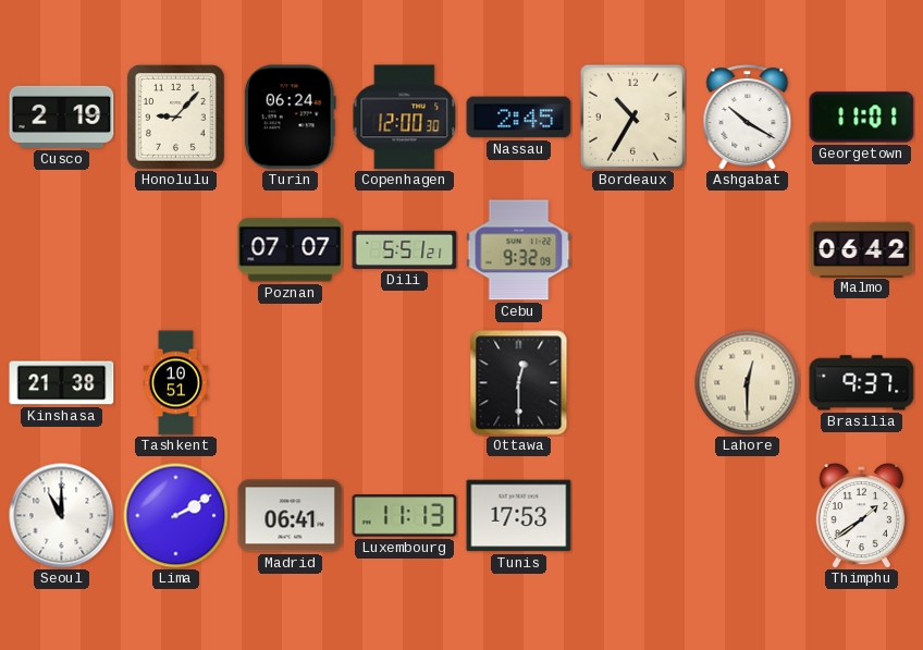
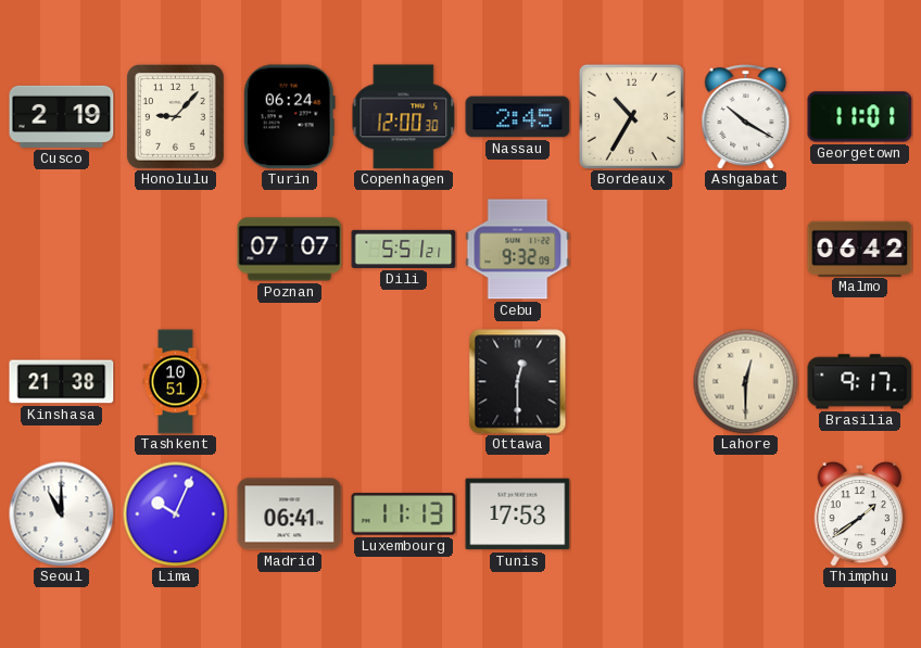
Brasilia: 9:37 -> 9:17 (860, 382)
Lima: 2:10 -> 10:04 (175, 513)
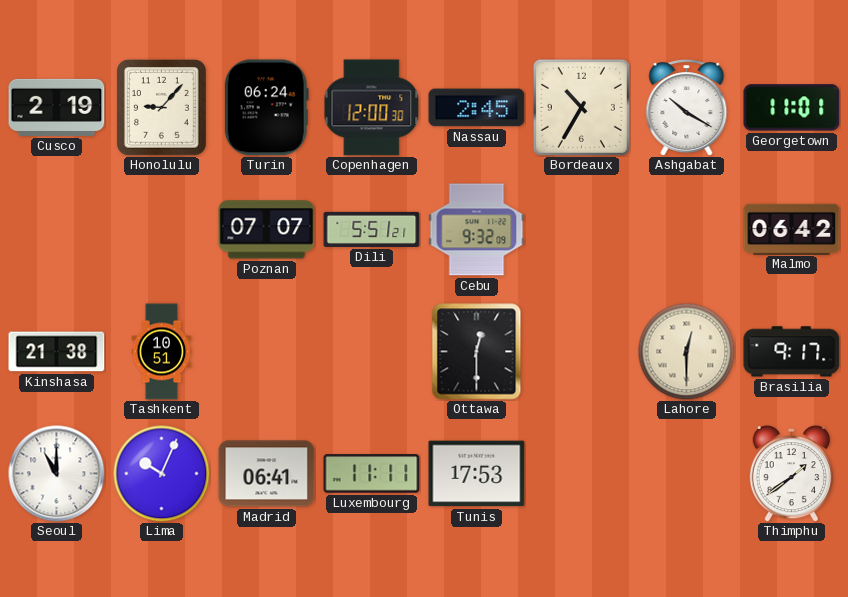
Luxembourg: 11:13 -> 11:11 (372, 474)
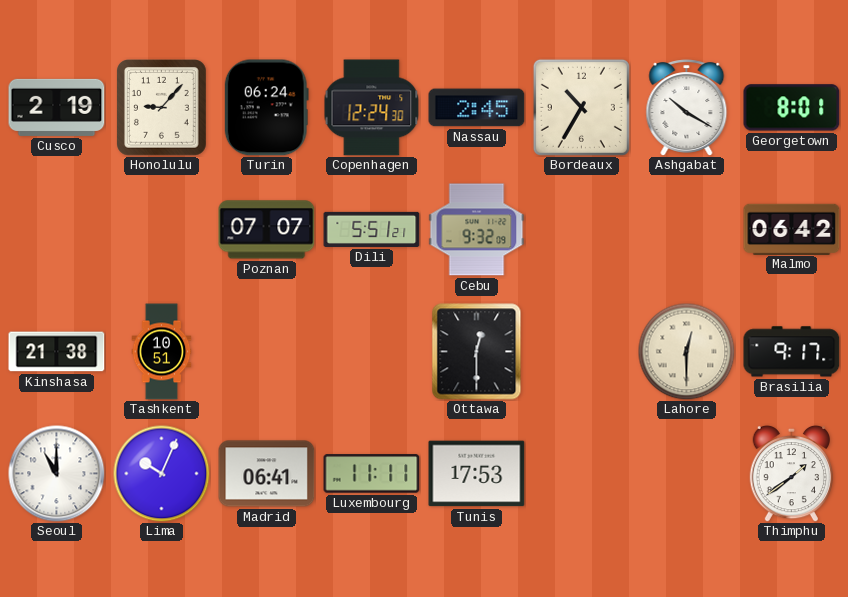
Copenhagen: 12:00 -> 12:24 (372, 108)
Georgetown: 11:01 -> 8:01 (792, 108)
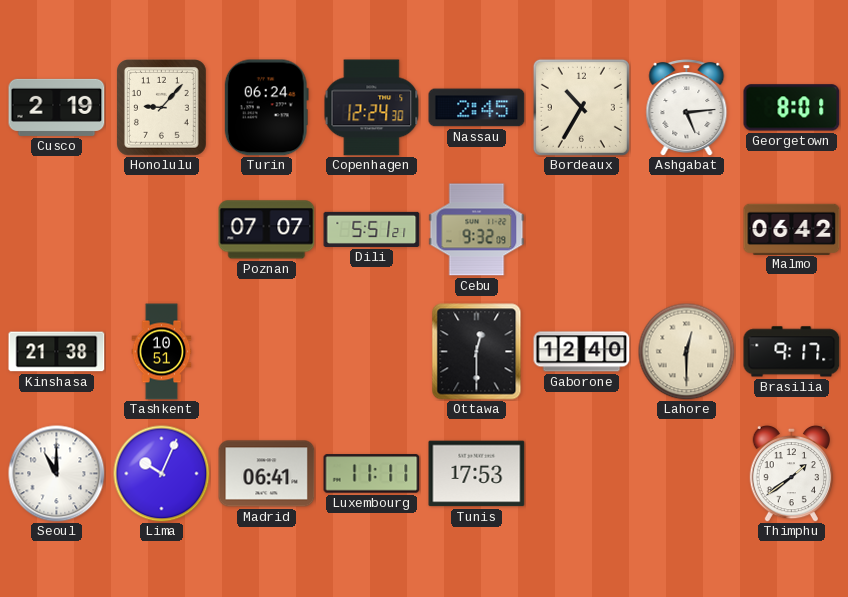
Ashgabat: 10:20 -> 5:14 (687, 108)
Gaborone: none -> 12:40 (582, 352)
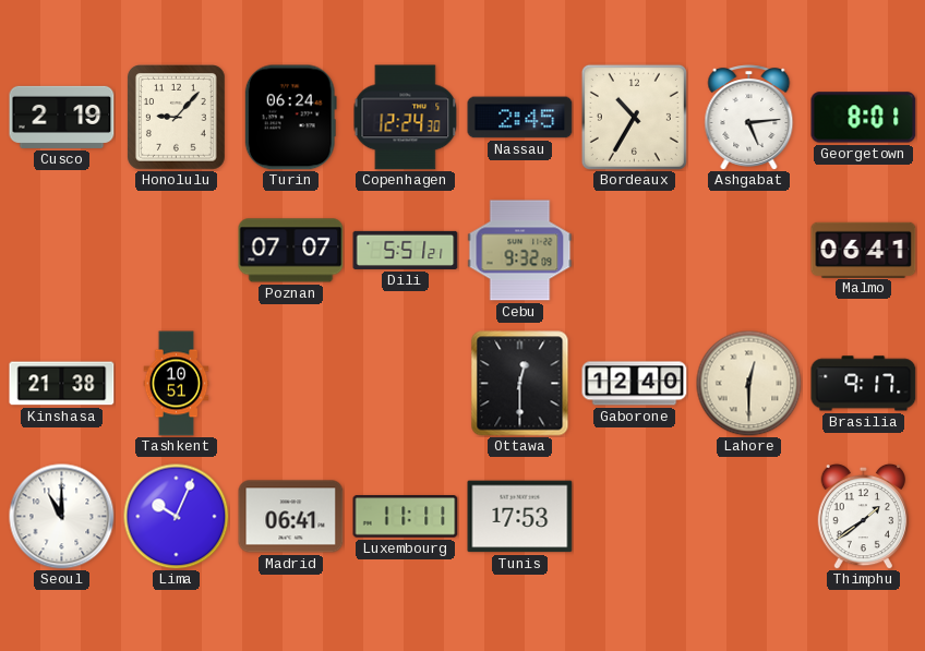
Malmo: 06:42 -> 06:41 (864, 250)
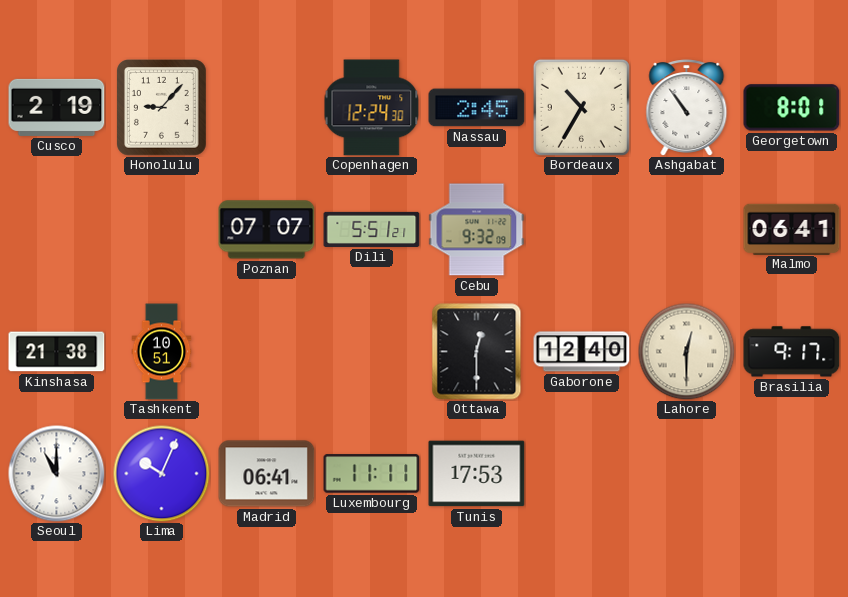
Turin: 06:24 -> none (290, 118)
Ashgabat: 5:14 -> 10:54 (687, 108)
Thimphu: 1:39 -> none (863, 516)
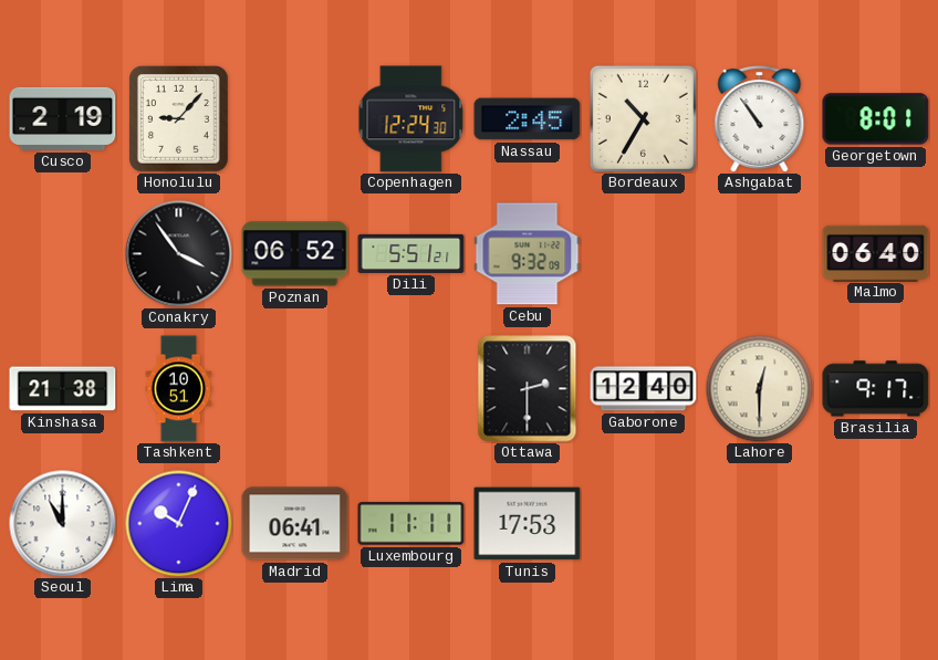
Conakry: none -> 3:54 (179, 254)
Poznan: 07:07 -> 06:52 (295, 254)
Malmo: 06:41 -> 06:40 (876, 253)
Ottawa: 12:30 -> 2:30 (528, 389)
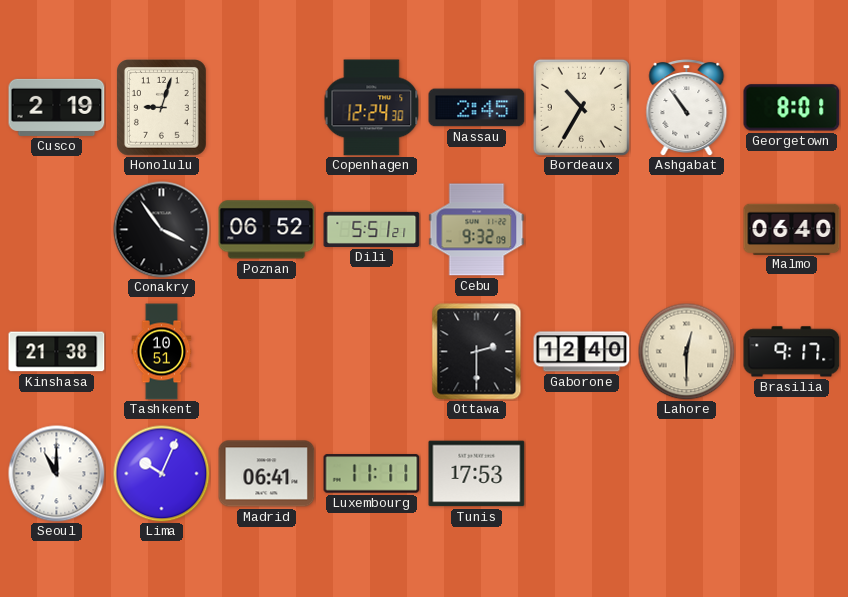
Honolulu: 9:07 -> 9:03 (162, 108)
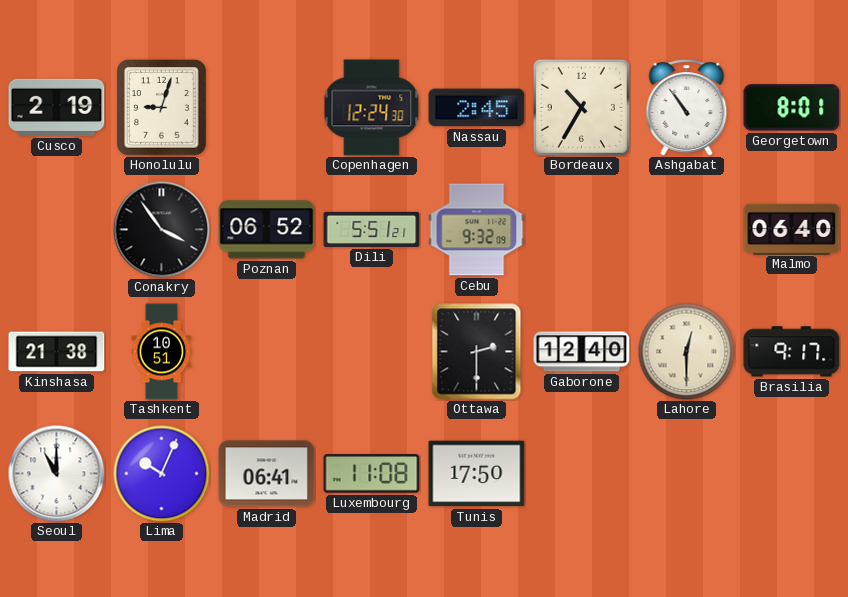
Luxembourg: 11:11 -> 11:08 (372, 474)
Tunis: 17:53 -> 17:50 (477, 474)
